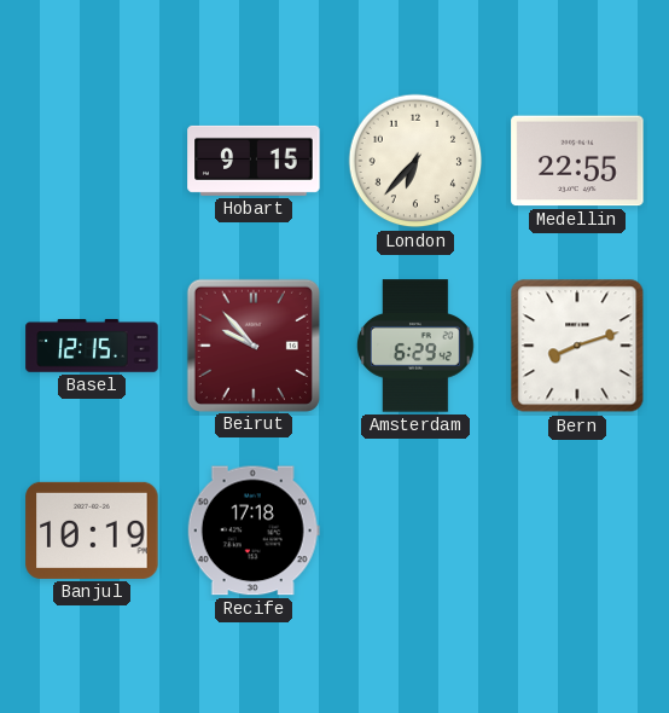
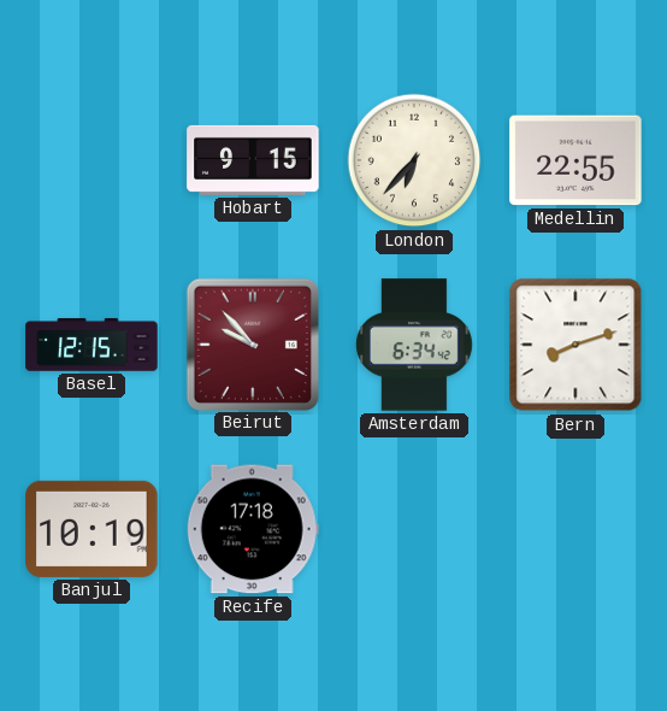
Amsterdam: 6:29 -> 6:34 (414, 345)
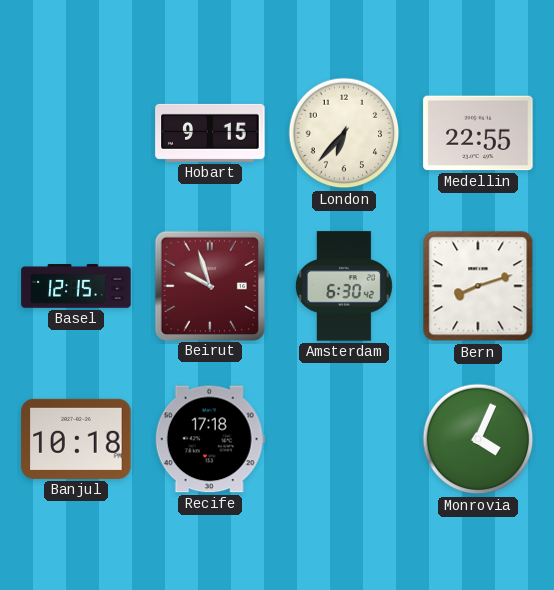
Beirut: 9:53 -> 9:57 (209, 285)
Amsterdam: 6:34 -> 6:30 (344, 286)
Banjul: 10:19 -> 10:18 (76, 439)
Monrovia: none -> 4:04 (478, 439)
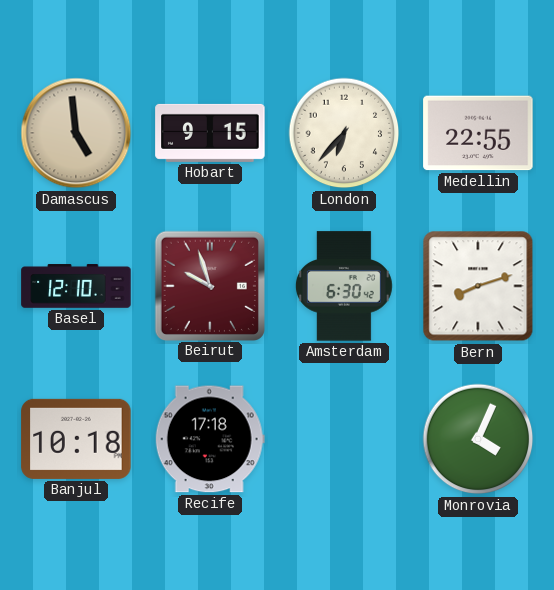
Damascus: none -> 4:59 (76, 133)
Basel: 12:15 -> 12:10 (76, 286)
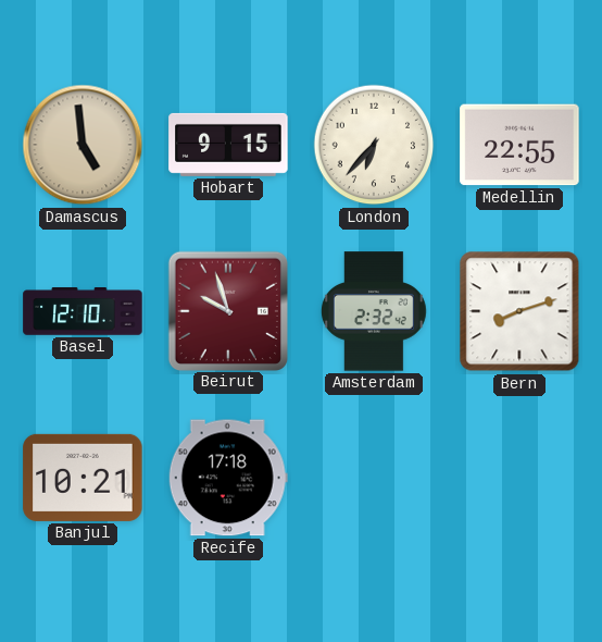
Amsterdam: 6:30 -> 2:32 (374, 311)
Banjul: 10:18 -> 10:21 (83, 478)
Monrovia: 4:04 -> none (478, 439)
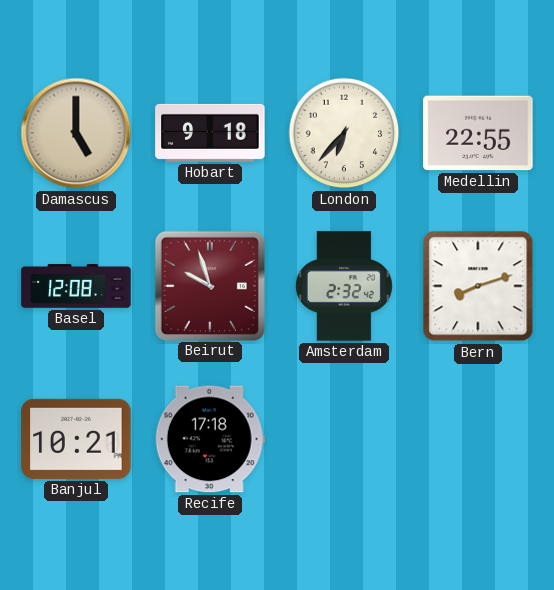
Damascus: 4:59 -> 5:00 (76, 133)
Hobart: 9:15 -> 9:18 (210, 133)
Basel: 12:10 -> 12:08 (76, 286)
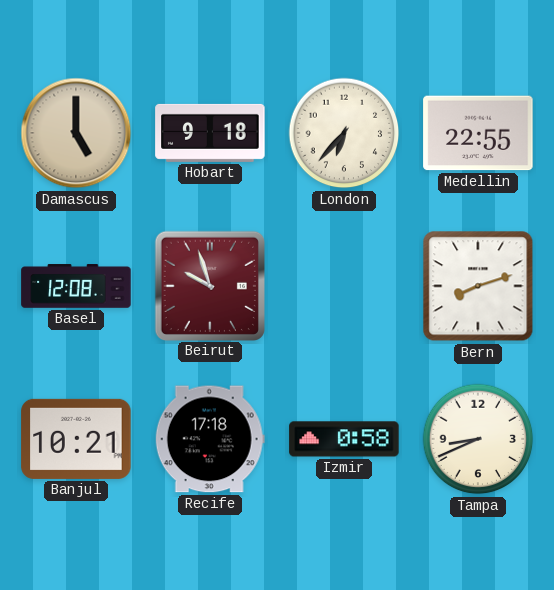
Amsterdam: 2:32 -> none (344, 286)
Izmir: none -> 0:58 (344, 439)
Tampa: none -> 8:41 (478, 439)
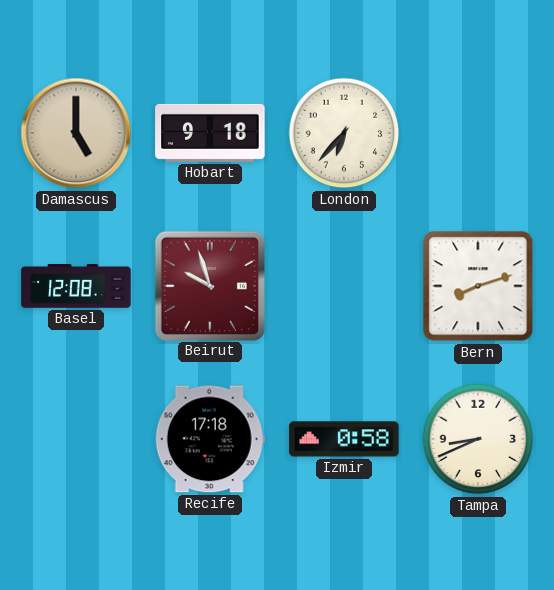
Medellin: 22:55 -> none (478, 133)
Banjul: 10:21 -> none (76, 439)
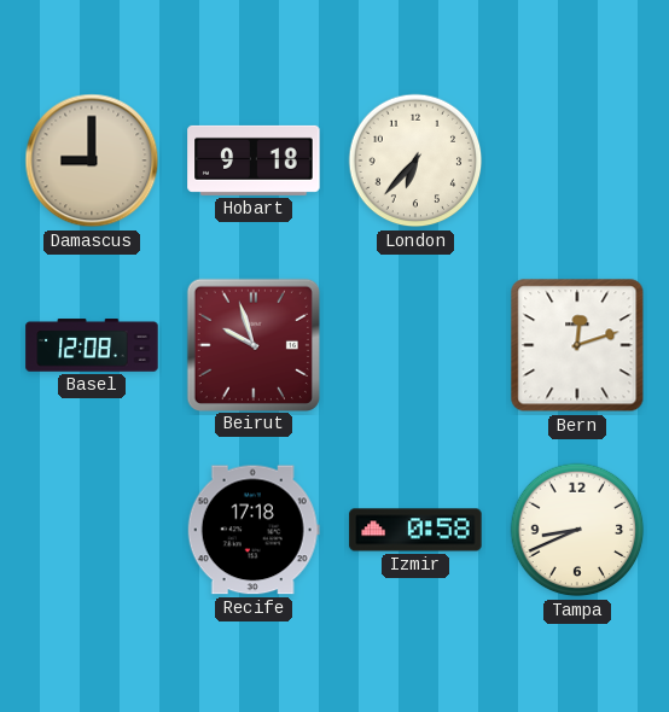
Damascus: 5:00 -> 9:00 (92, 161)
Bern: 8:12 -> 12:12 (577, 345)
